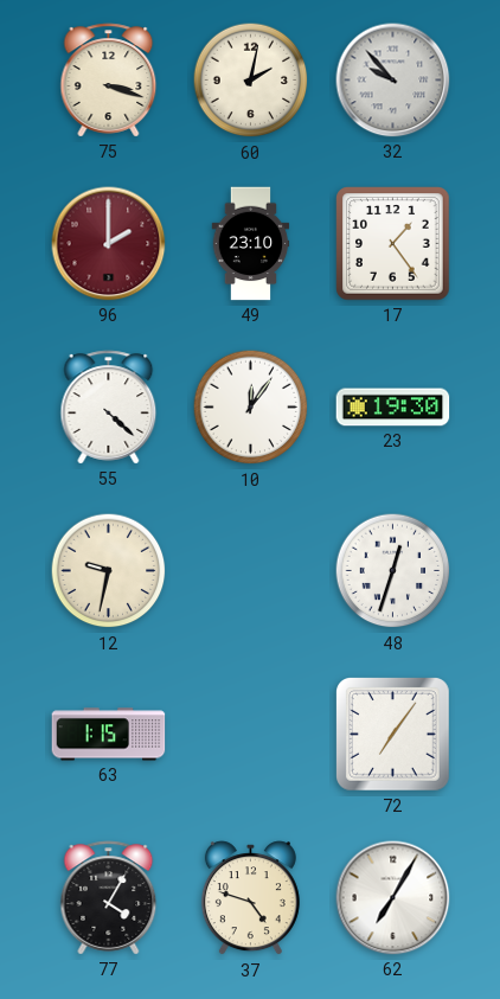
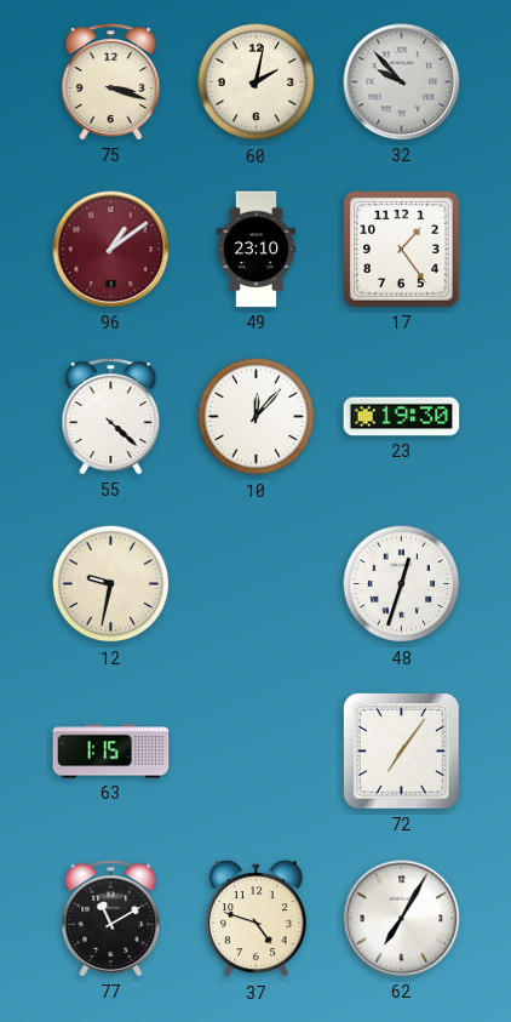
96: 2:00 -> 1:09 (111, 250)
10: 12:06 -> 12:07 (257, 417)
77: 4:05 -> 11:10 (111, 919)
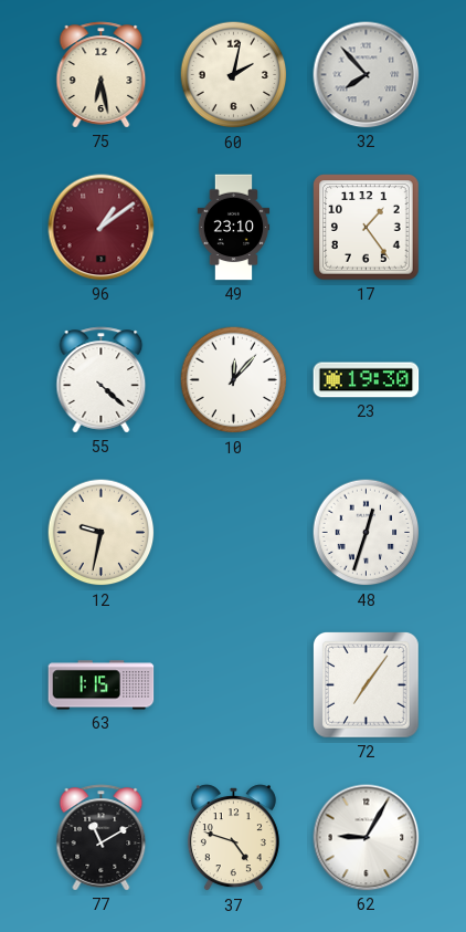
75: 3:18 -> 6:28 (102, 75)
32: 9:53 -> 7:53 (367, 75)
62: 7:05 -> 9:05 (367, 838)
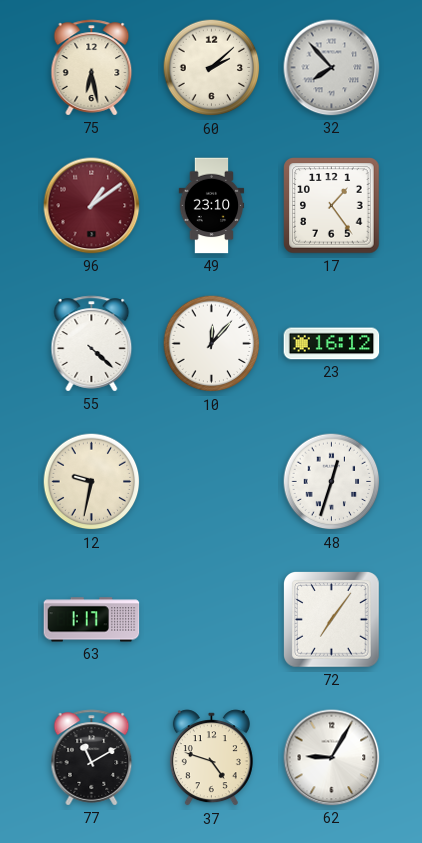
60: 2:02 -> 2:08 (212, 68)
23: 19:30 -> 16:12 (332, 344)
63: 1:15 -> 1:17 (92, 620)
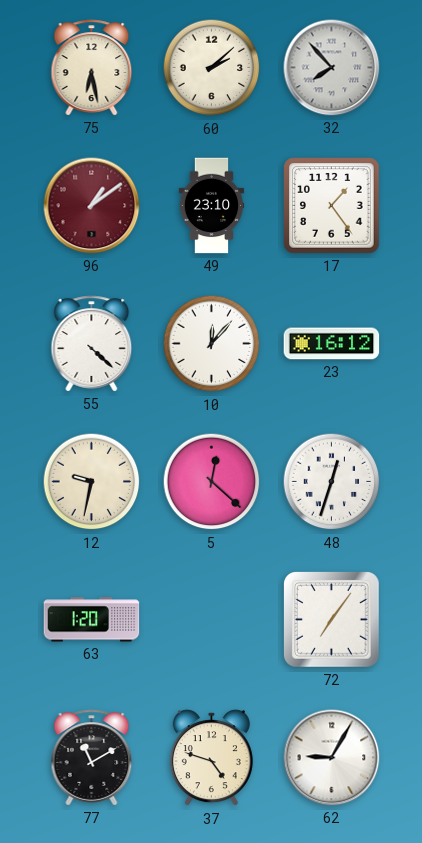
5: none -> 12:22 (212, 482)
63: 1:17 -> 1:20 (92, 620)
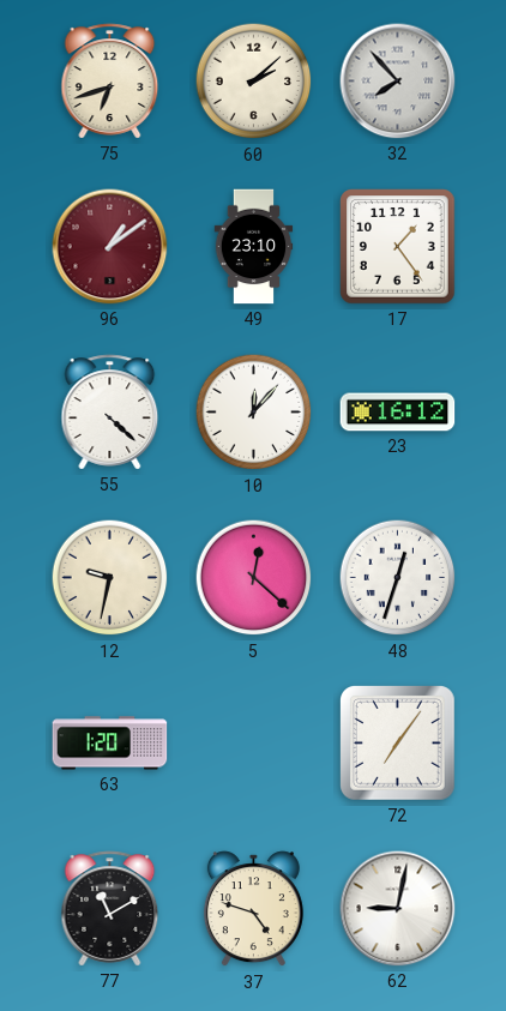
75: 6:28 -> 6:42 (110, 82)
62: 9:05 -> 9:02 (398, 909)
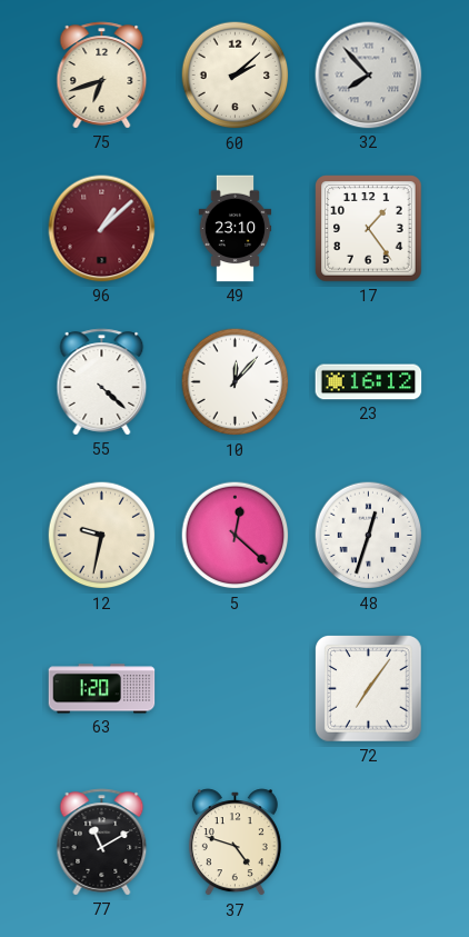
96: 1:09 -> 1:08 (102, 229)
62: 9:02 -> none (398, 909)
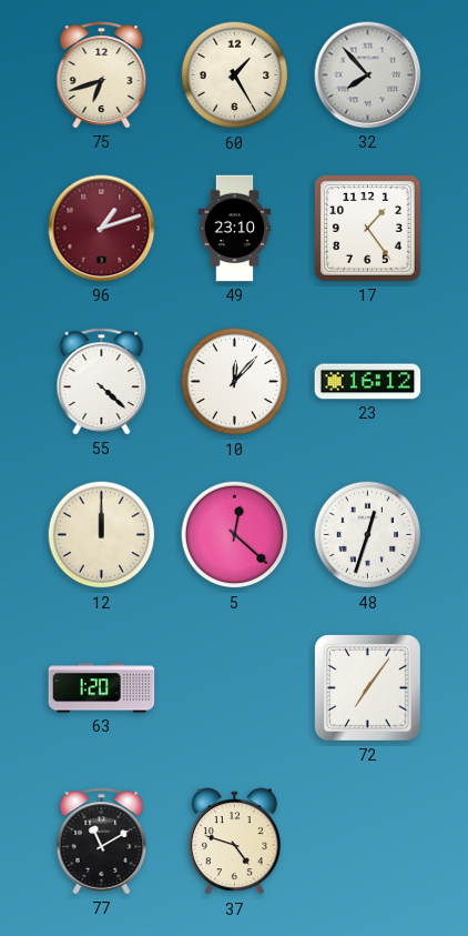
60: 2:08 -> 1:25 (235, 76)
96: 1:08 -> 1:12 (102, 229)
12: 9:32 -> 12:00 (102, 535)
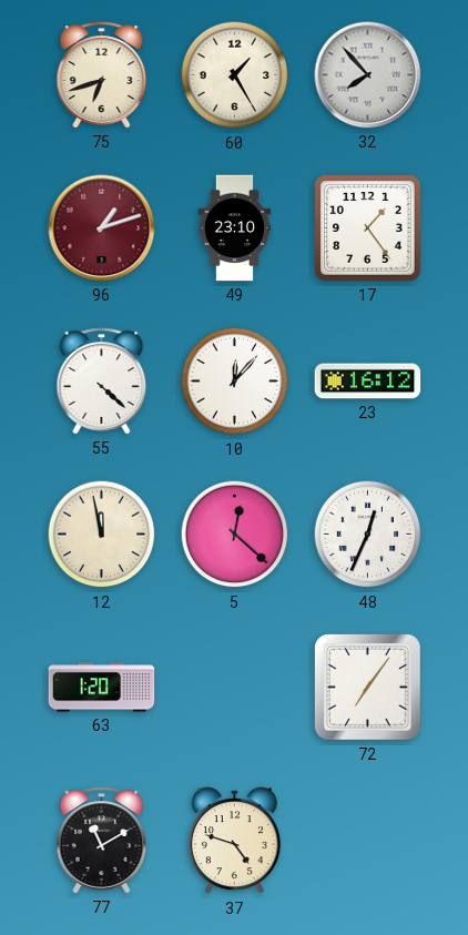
12: 12:00 -> 11:58 (102, 535)
48: 12:33 -> 12:34 (368, 535)
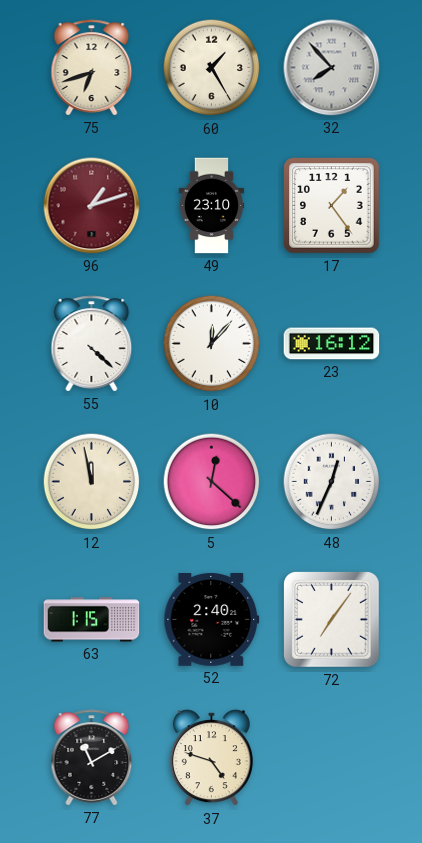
63: 1:20 -> 1:15 (92, 620)
52: none -> 2:40 (212, 620)
